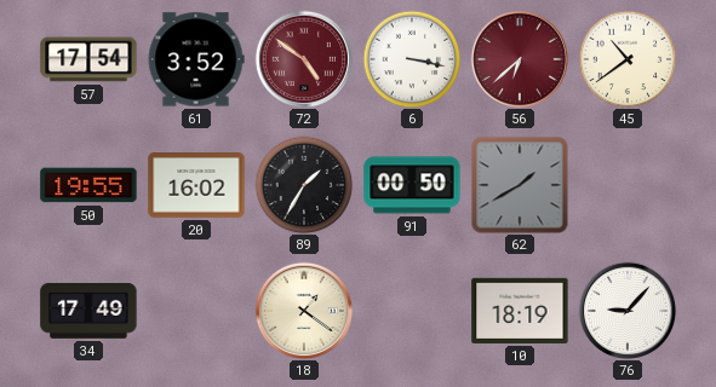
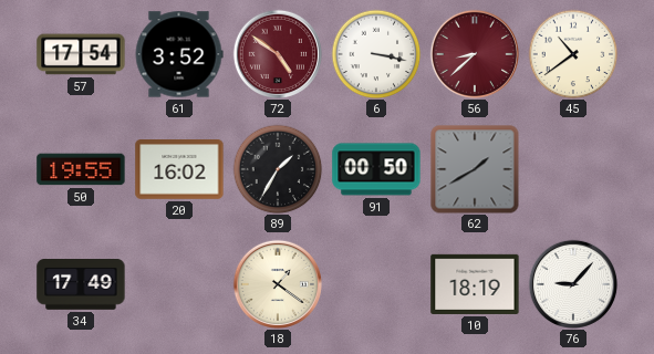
56: 6:38 -> 8:38 (474, 54)
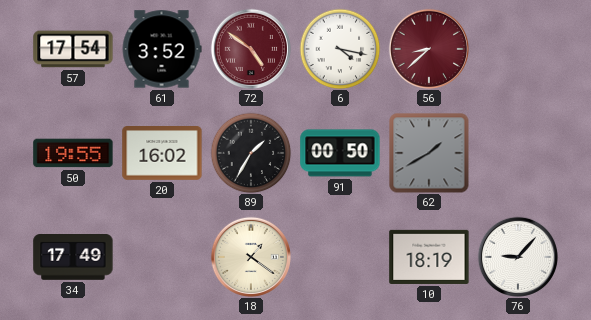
6: 3:17 -> 4:17 (340, 49)
45: 10:39 -> none (573, 54)
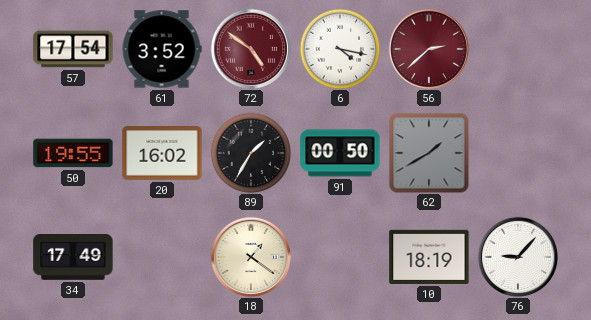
56: 8:38 -> 2:38 (428, 49)
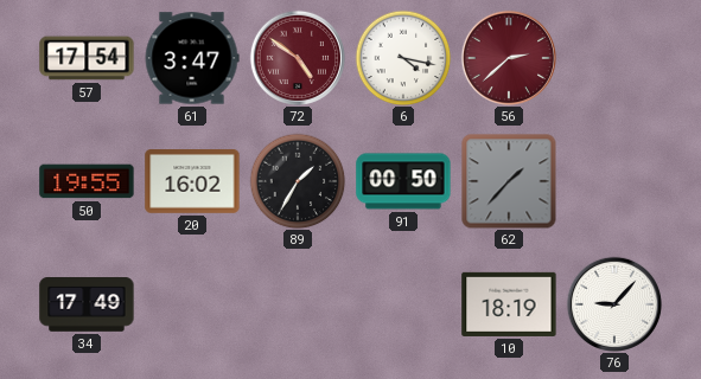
61: 3:52 -> 3:47 (192, 58)
62: 1:40 -> 1:37 (509, 181)
18: 1:21 -> none (250, 257)
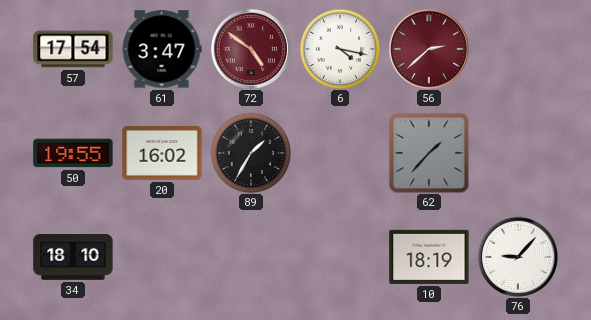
91: 00:50 -> none (403, 181)
34: 17:49 -> 18:10 (73, 257)
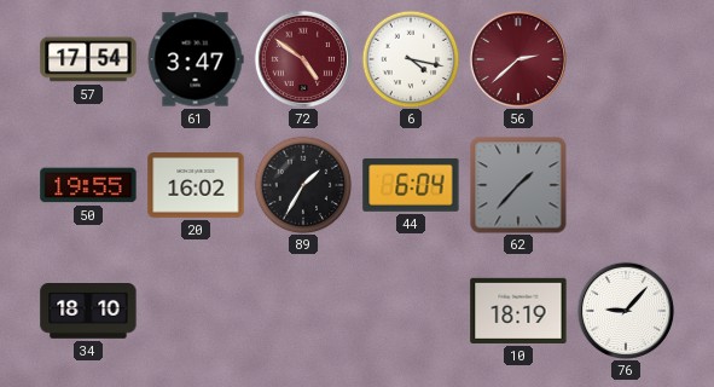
44: none -> 6:04 (411, 185)
